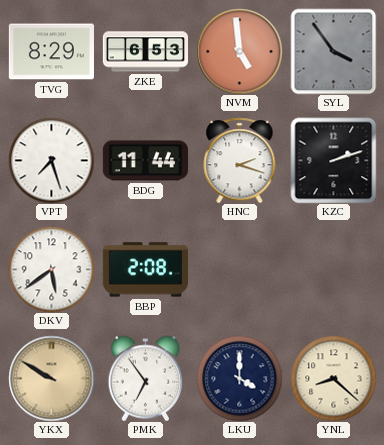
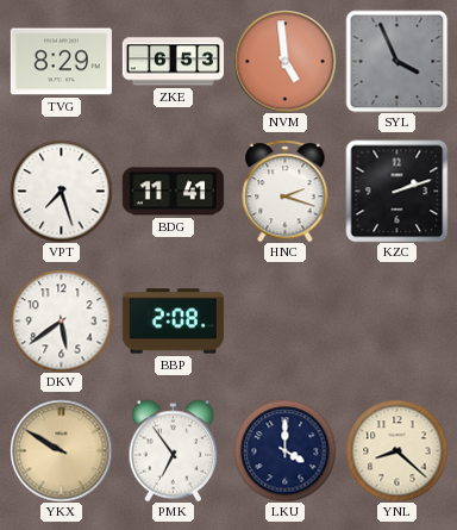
SYL: 3:54 -> 3:56 (396, 61)
BDG: 11:44 -> 11:41 (173, 192)
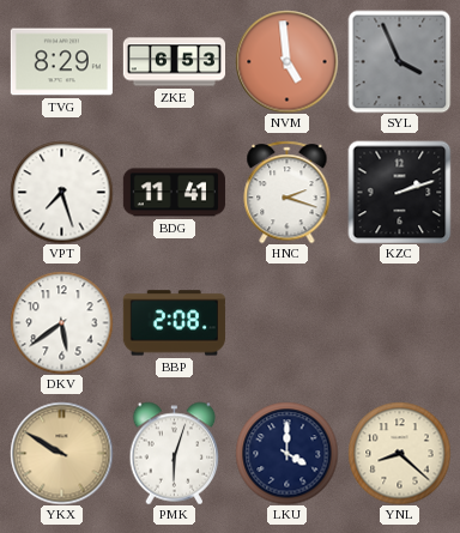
PMK: 6:54 -> 6:03 (175, 453)
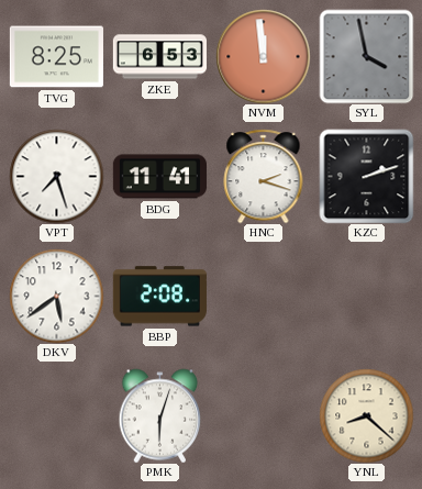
TVG: 8:29 -> 8:25 (56, 57)
NVM: 4:59 -> 11:59 (263, 56)
SYL: 3:56 -> 3:58 (366, 56)
YKX: 9:50 -> none (61, 453)
LKU: 4:00 -> none (286, 453)
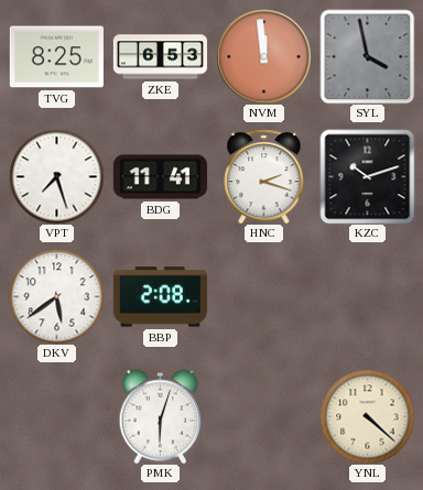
KZC: 2:12 -> 10:12 (367, 176)
YNL: 8:22 -> 4:22 (367, 416)
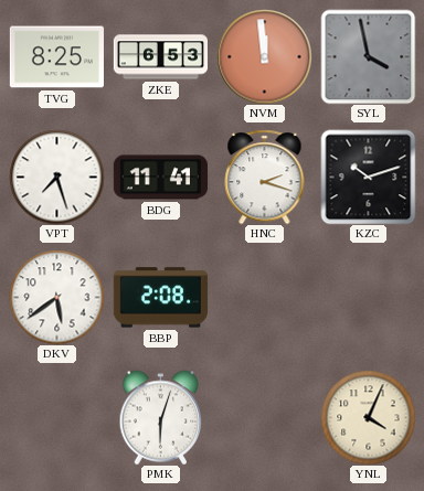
YNL: 4:22 -> 4:04 (368, 417)
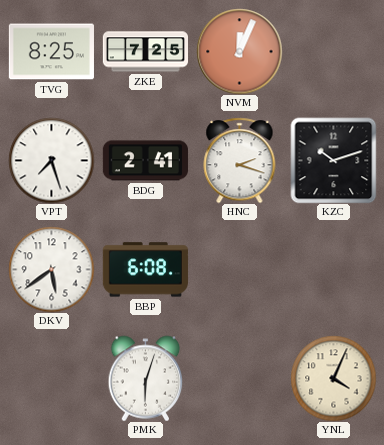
ZKE: 6:53 -> 7:25 (145, 52)
NVM: 11:59 -> 12:04 (239, 51)
SYL: 3:58 -> none (368, 56)
BDG: 11:41 -> 2:41 (145, 161)
BBP: 2:08 -> 6:08 (145, 270)
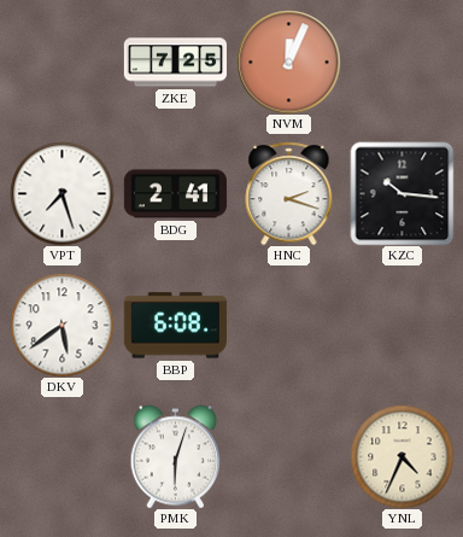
TVG: 8:25 -> none (51, 52)
KZC: 10:12 -> 10:16 (402, 193)
YNL: 4:04 -> 4:34 (402, 456)
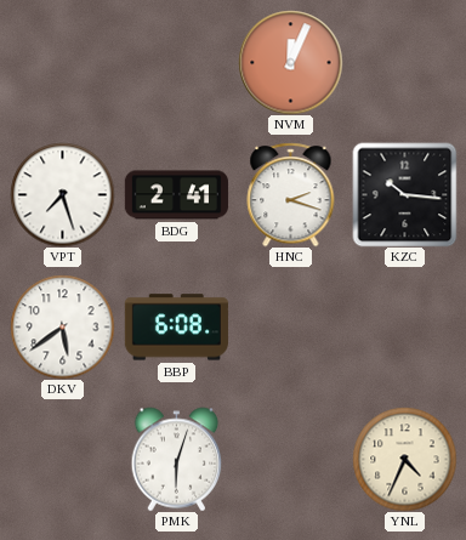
ZKE: 7:25 -> none (175, 63)
